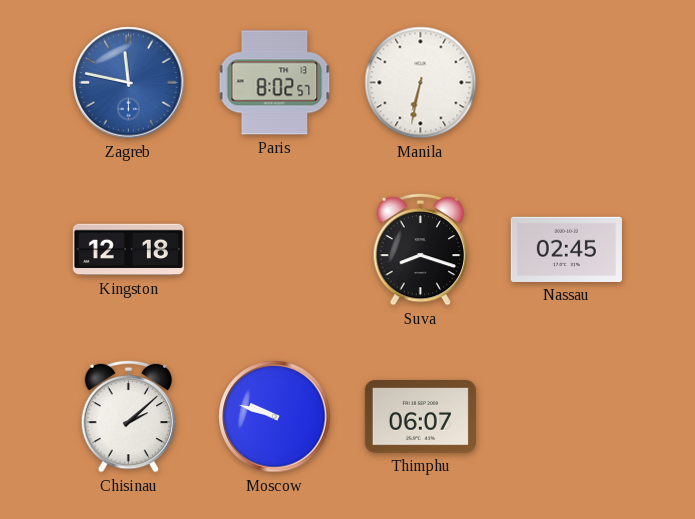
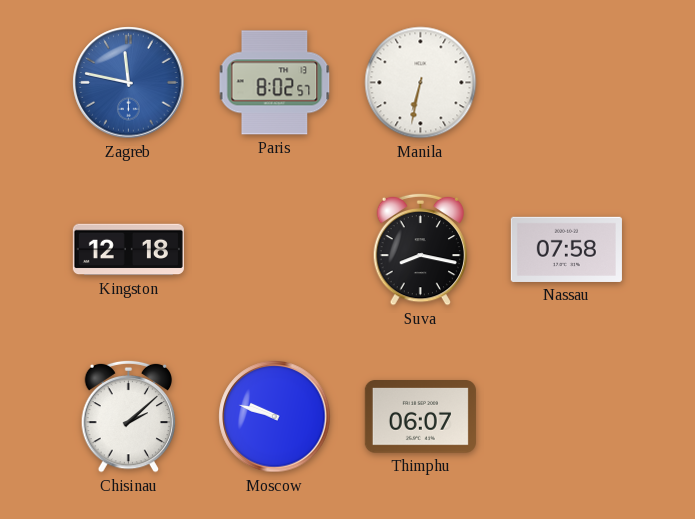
Suva: 8:18 -> 8:17 (421, 249)
Nassau: 02:45 -> 07:58 (566, 249)
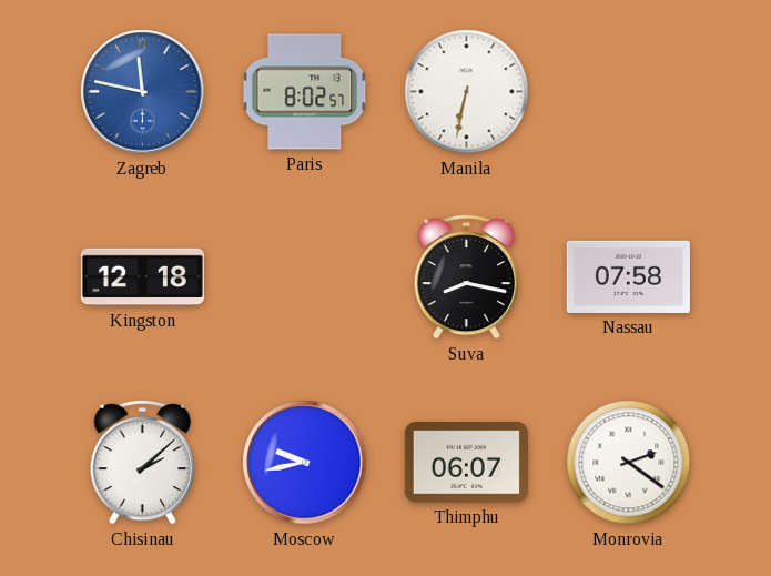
Moscow: 9:48 -> 9:43 (305, 463)
Monrovia: none -> 2:21 (629, 463)
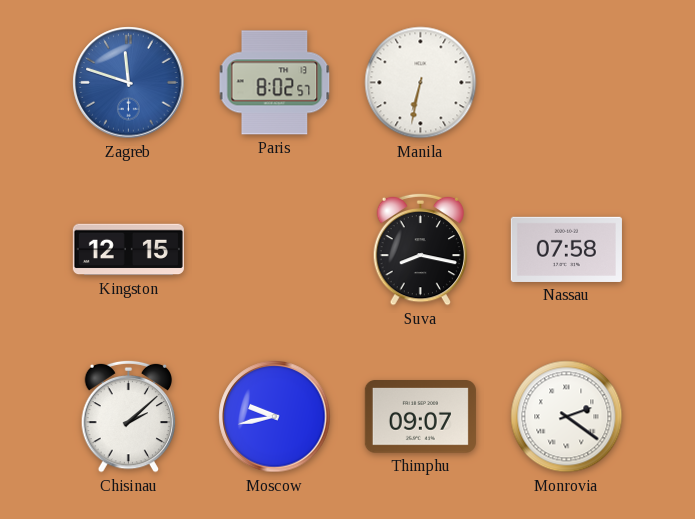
Zagreb: 11:47 -> 11:48 (129, 83)
Kingston: 12:18 -> 12:15 (128, 250)
Thimphu: 06:07 -> 09:07 (420, 417)
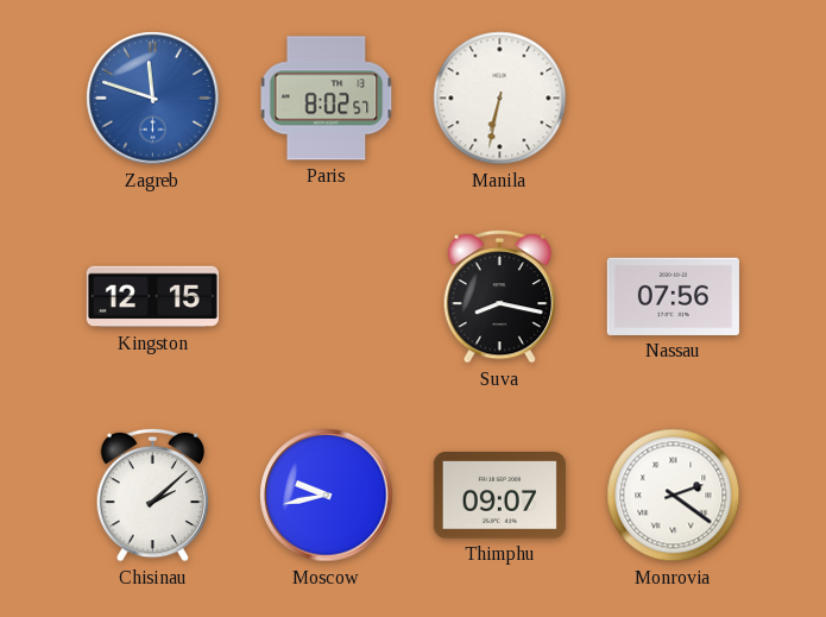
Nassau: 07:58 -> 07:56 (673, 296)
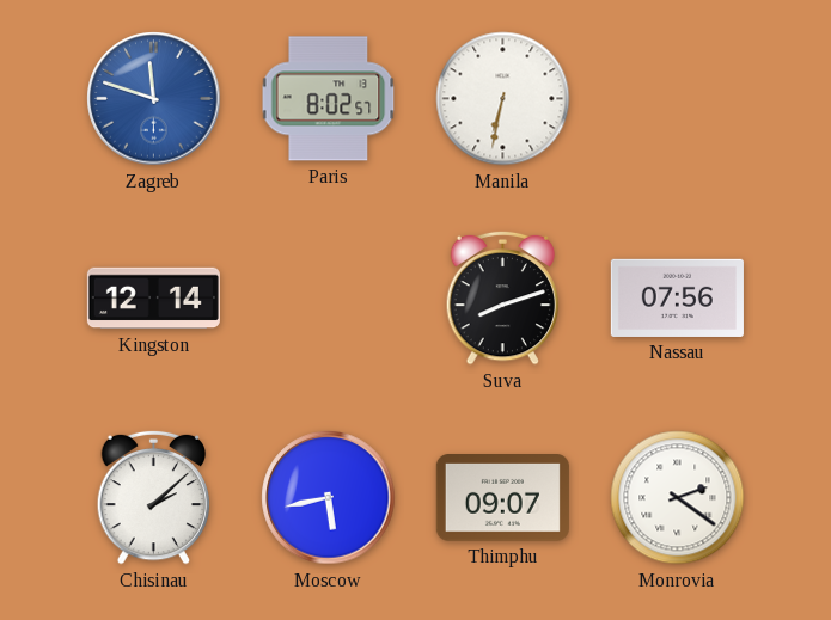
Kingston: 12:15 -> 12:14 (153, 299)
Suva: 8:17 -> 8:12 (503, 297)
Moscow: 9:43 -> 5:43 (329, 498)
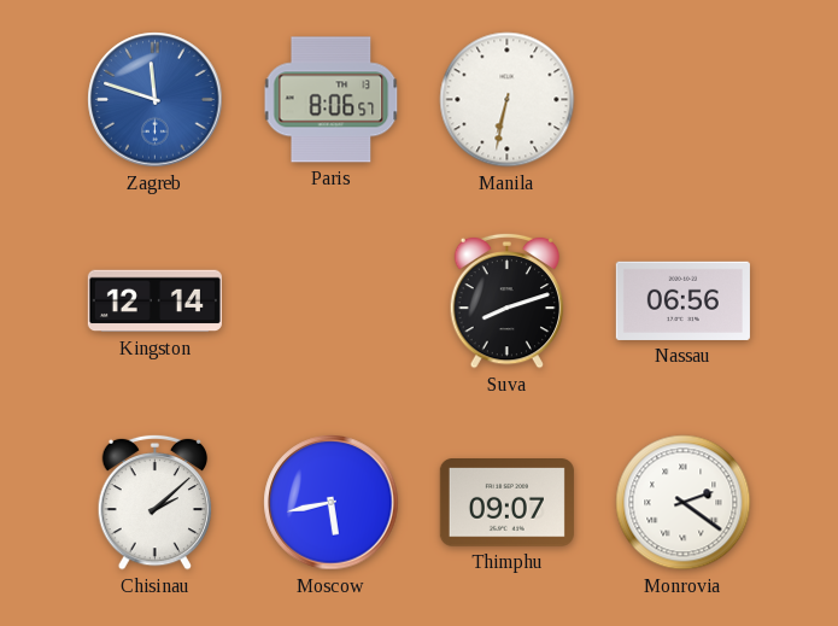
Paris: 8:02 -> 8:06 (332, 100)
Nassau: 07:56 -> 06:56 (682, 300)
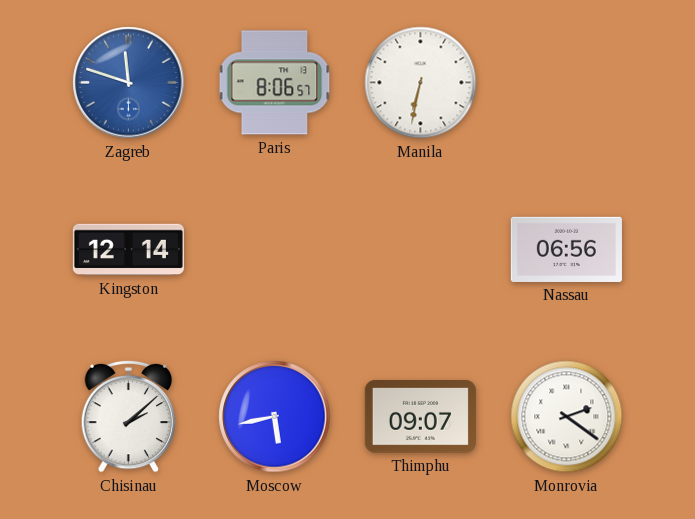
Suva: 8:12 -> none (508, 300)
